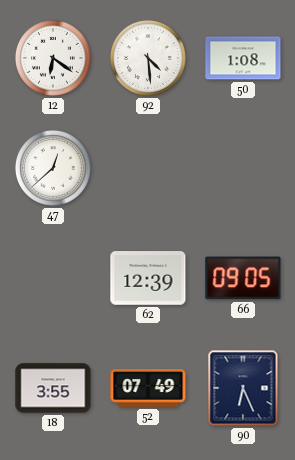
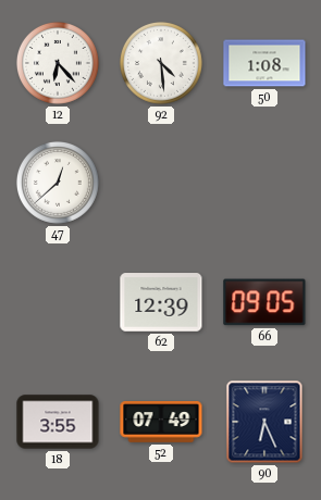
12: 6:21 -> 6:23 (58, 63)
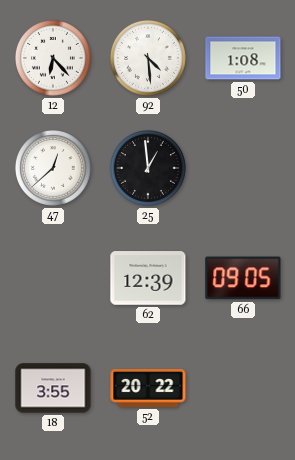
25: none -> 12:59 (148, 168)
52: 07:49 -> 20:22 (148, 388)
90: 6:26 -> none (264, 422)
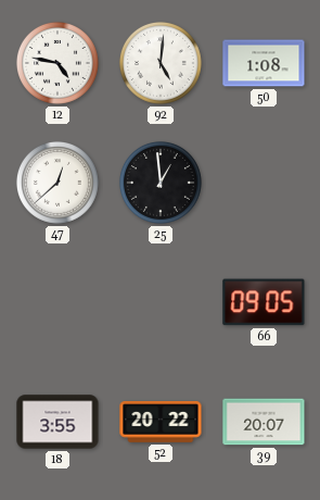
12: 6:23 -> 4:47 (57, 63)
92: 4:29 -> 5:01 (161, 63)
62: 12:39 -> none (148, 278)
39: none -> 20:07 (264, 422)
